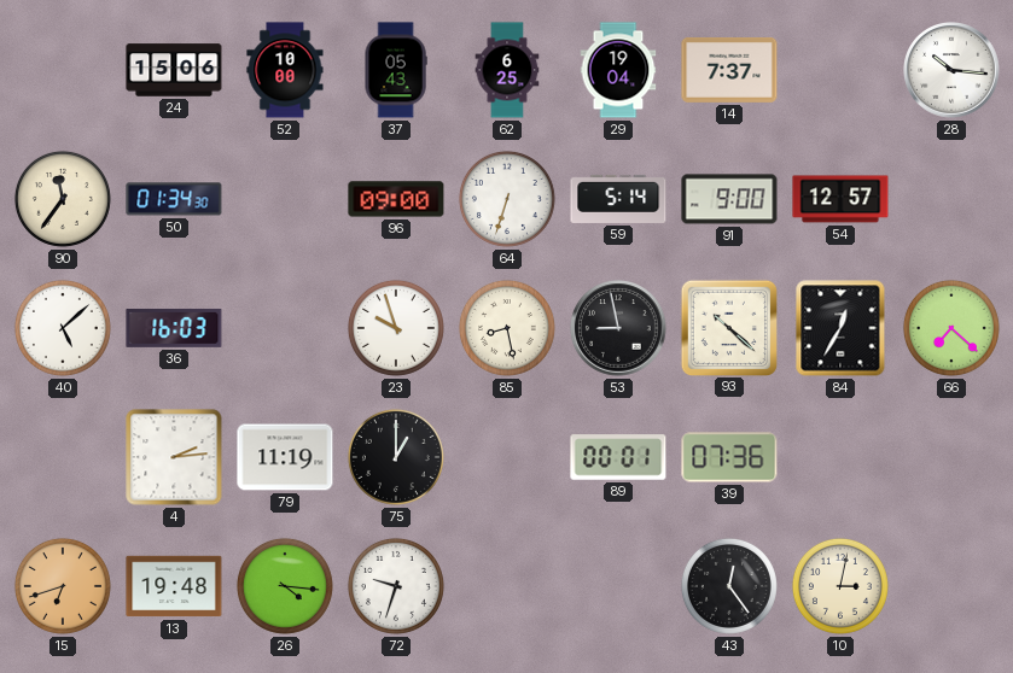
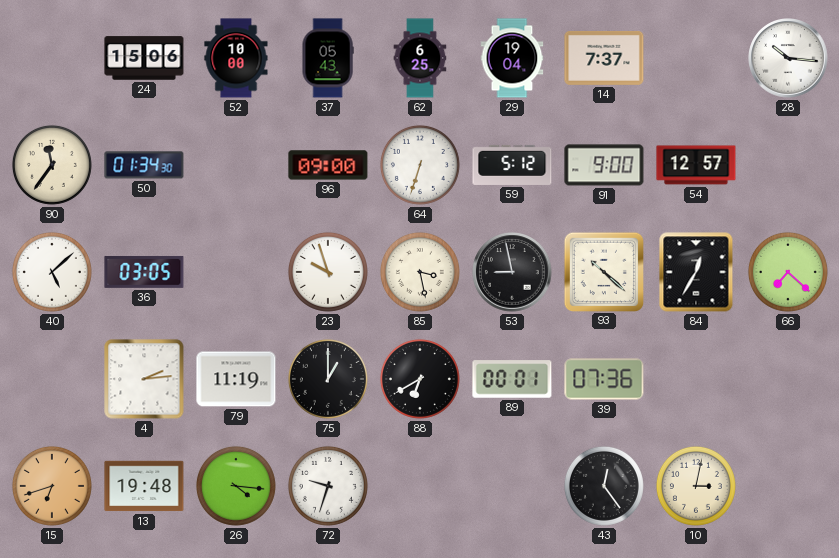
59: 5:14 -> 5:12 (512, 165)
36: 16:03 -> 03:05 (144, 272)
85: 8:28 -> 3:28 (420, 272)
88: none -> 6:40 (420, 379)
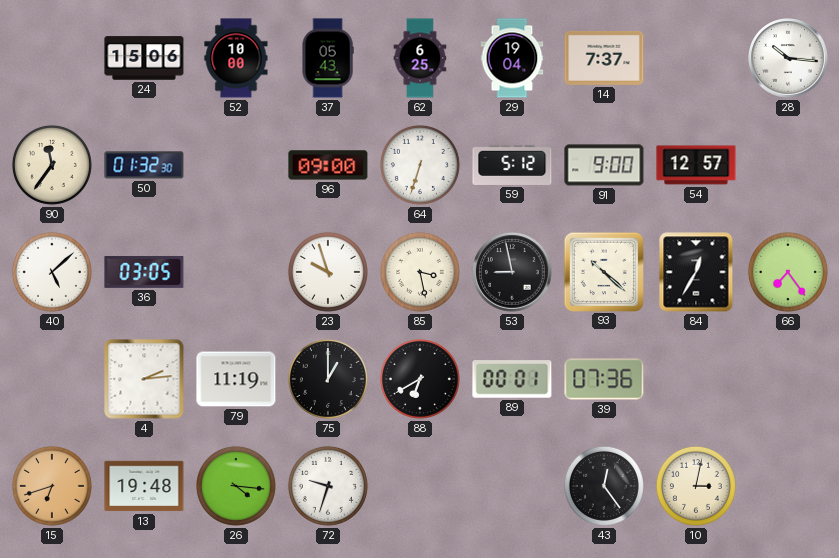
50: 01:34 -> 01:32 (144, 165)
66: 7:22 -> 7:24 (788, 272)
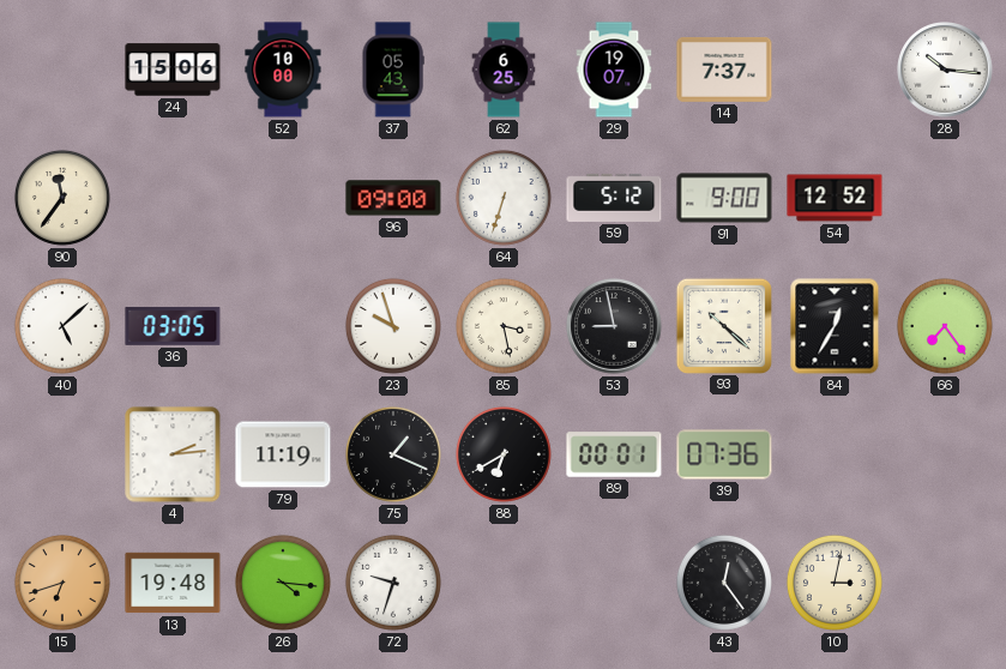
29: 19:04 -> 19:07 (614, 70)
50: 01:32 -> none (144, 165)
54: 12:57 -> 12:52 (835, 198)
75: 1:00 -> 1:19 (393, 454)
